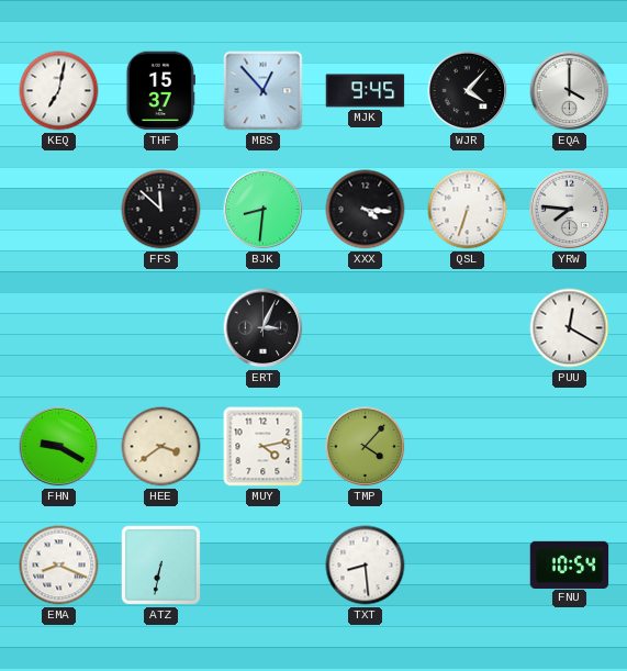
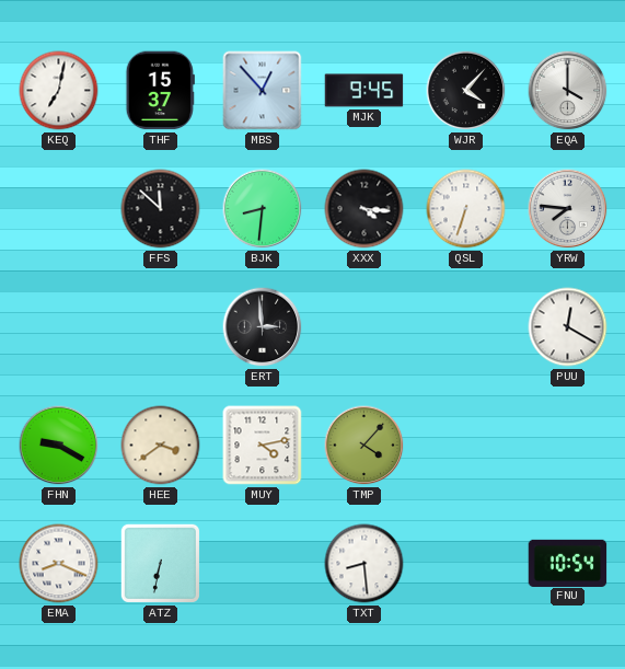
ERT: 3:04 -> 2:59 (263, 327)
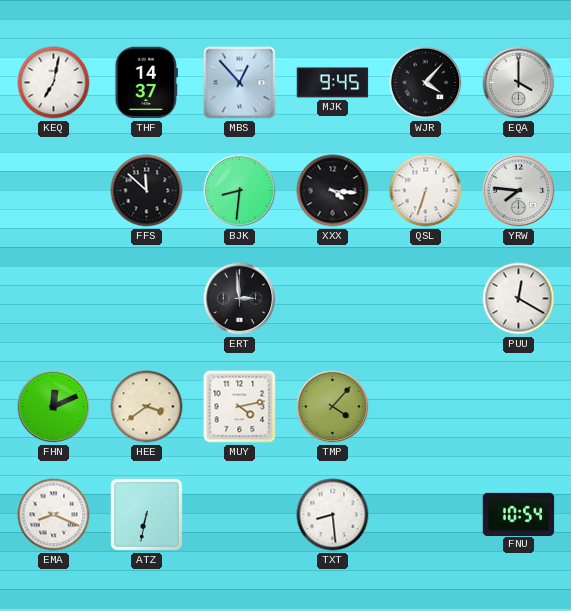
THF: 15:37 -> 14:37 (146, 83)
FHN: 9:20 -> 12:11 (54, 407)
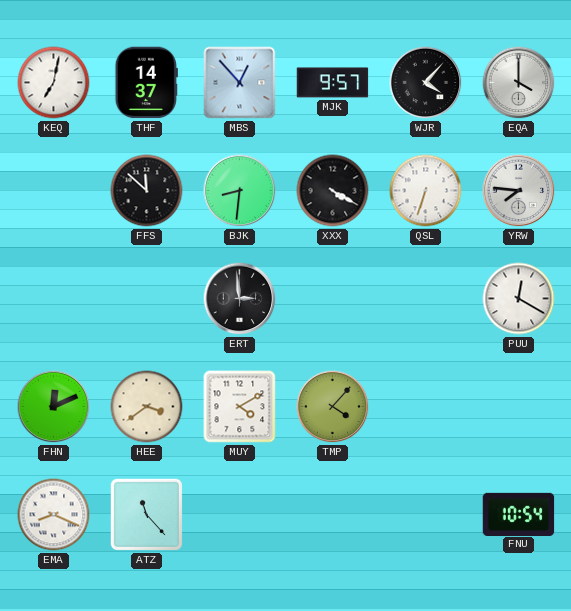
MJK: 9:45 -> 9:57 (333, 83)
XXX: 4:16 -> 4:20 (333, 191)
MUY: 4:13 -> 4:10 (240, 407)
ATZ: 6:32 -> 11:23 (146, 514)
TXT: 8:29 -> none (333, 515)
